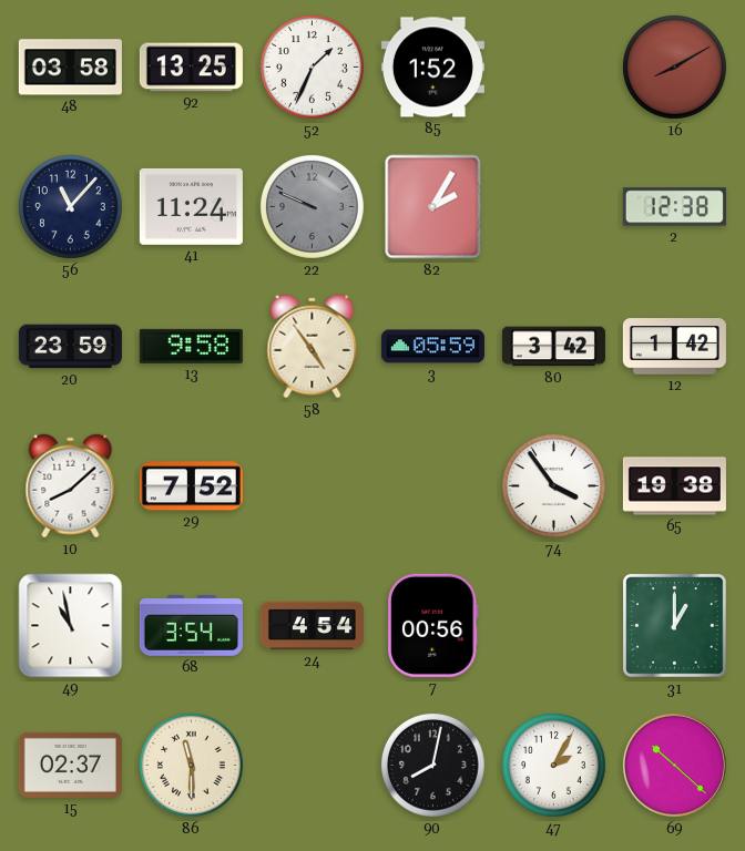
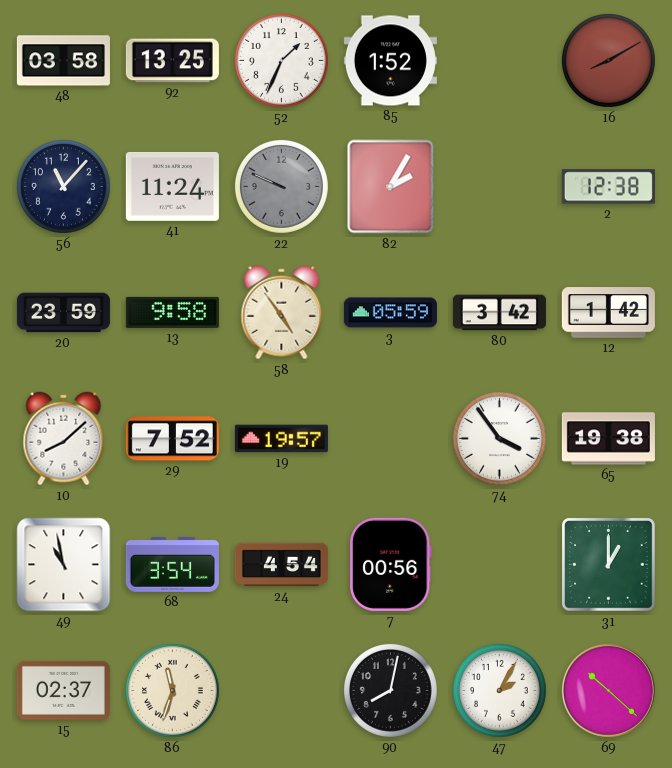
19: none -> 19:57 (281, 439)
86: 11:30 -> 11:33 (172, 690)
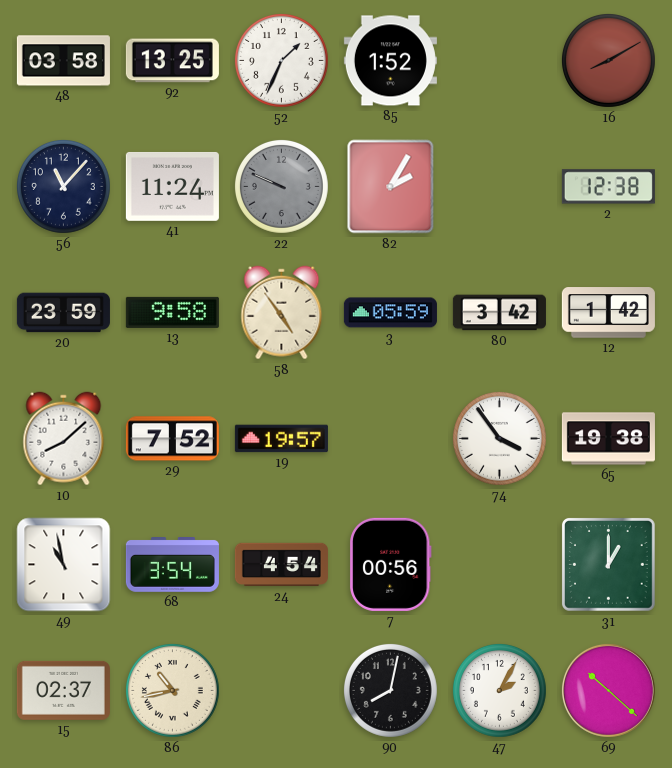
86: 11:33 -> 10:43 (172, 690)
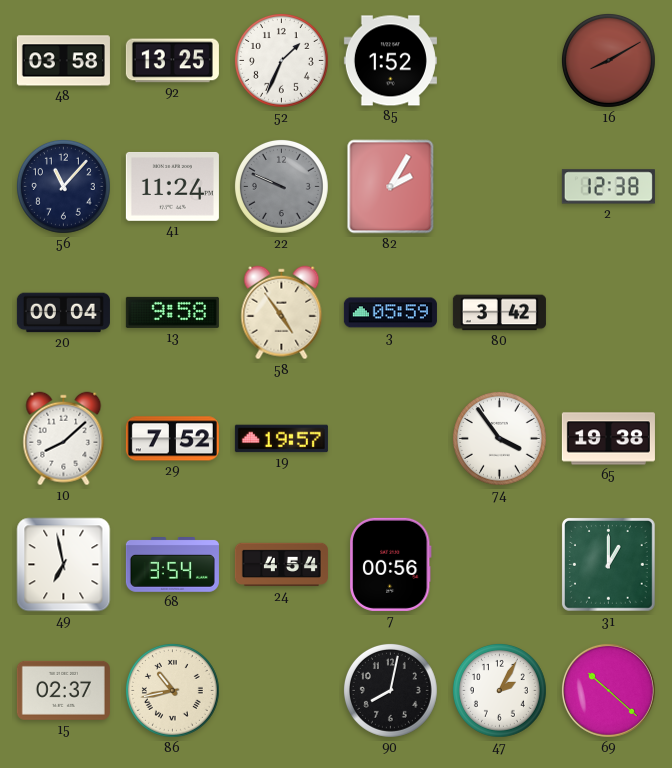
20: 23:59 -> 00:04 (63, 313)
12: 1:42 -> none (608, 313)
49: 10:58 -> 6:58 (64, 565)
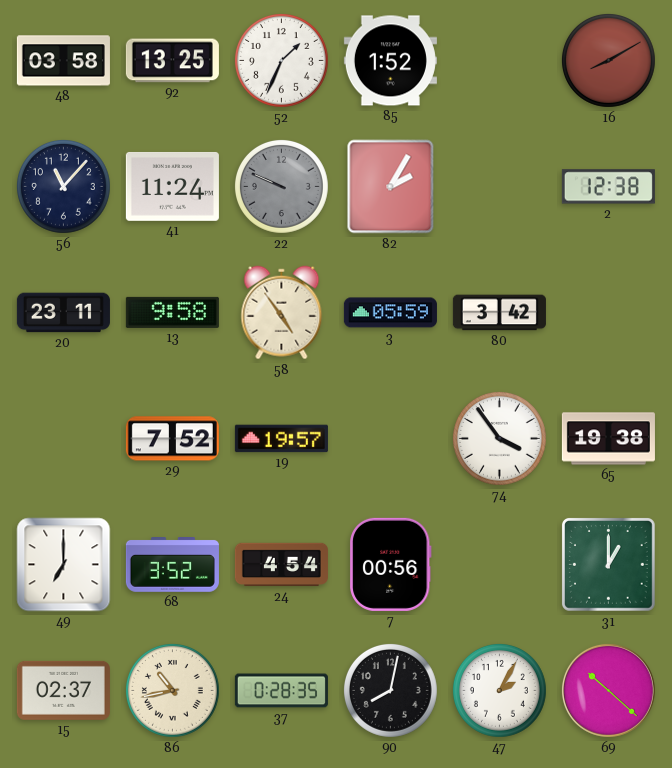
20: 00:04 -> 23:11 (63, 313)
10: 8:08 -> none (64, 439)
49: 6:58 -> 7:00 (64, 565)
68: 3:54 -> 3:52 (172, 565)
37: none -> 0:28 (281, 691)
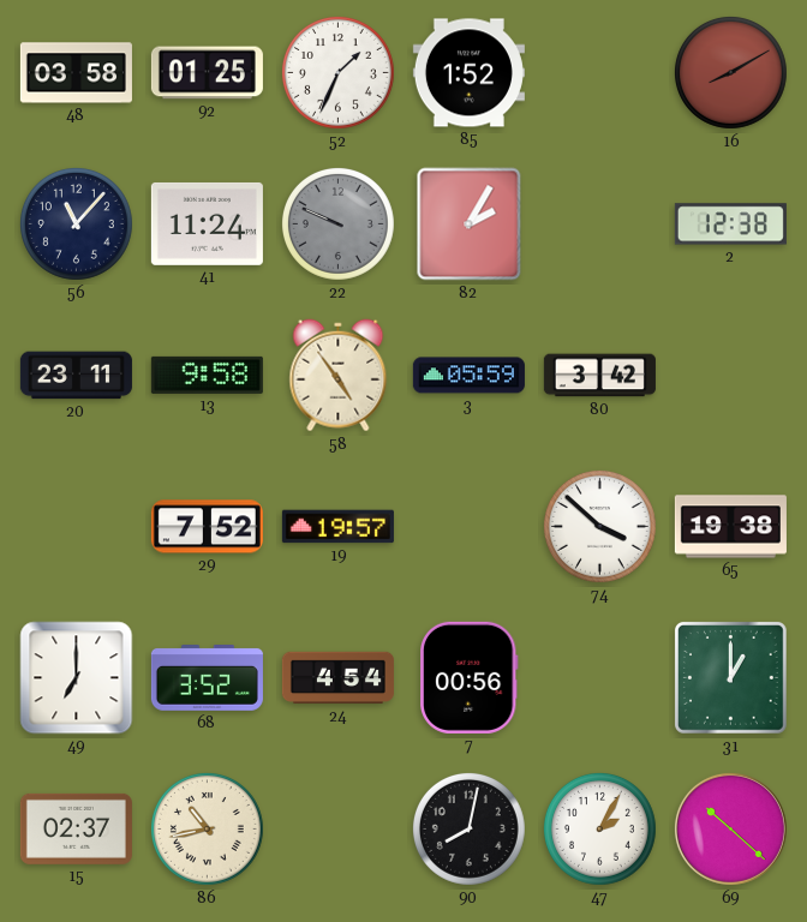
92: 13:25 -> 01:25 (207, 73)
74: 3:54 -> 3:52 (599, 526)
37: 0:28 -> none (281, 691)
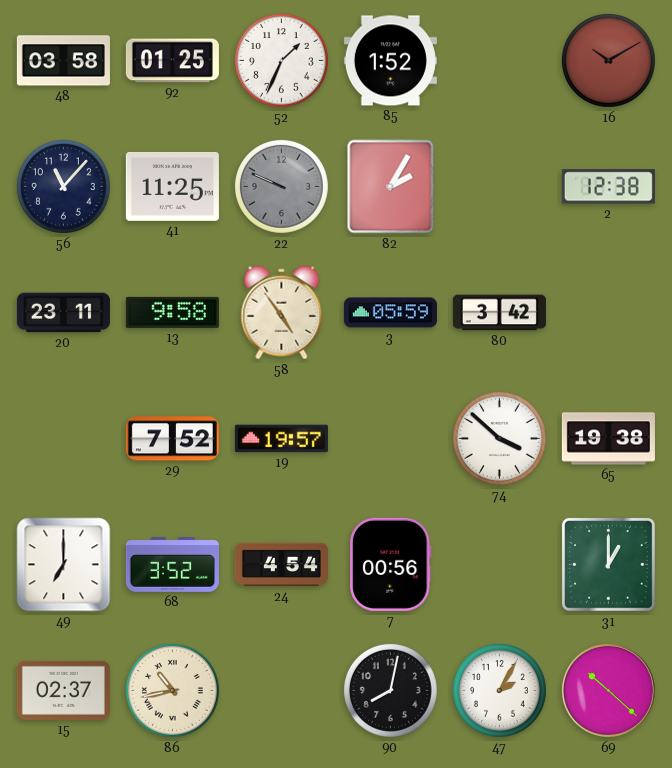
16: 8:10 -> 10:10 (608, 60)
41: 11:24 -> 11:25 (172, 186)
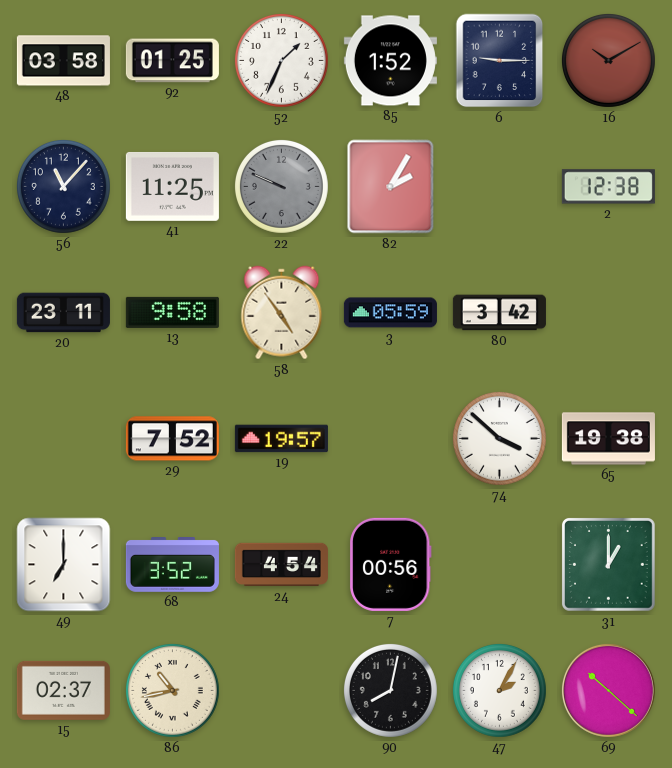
6: none -> 9:15 (500, 61)
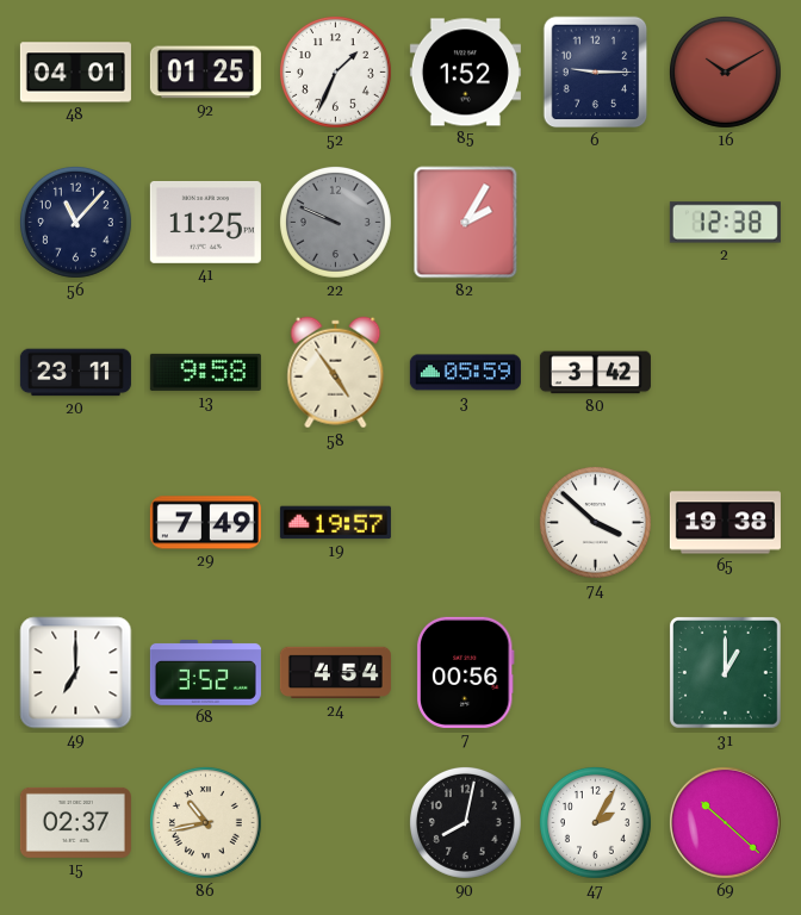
48: 03:58 -> 04:01 (75, 73)
29: 7:52 -> 7:49 (205, 523)
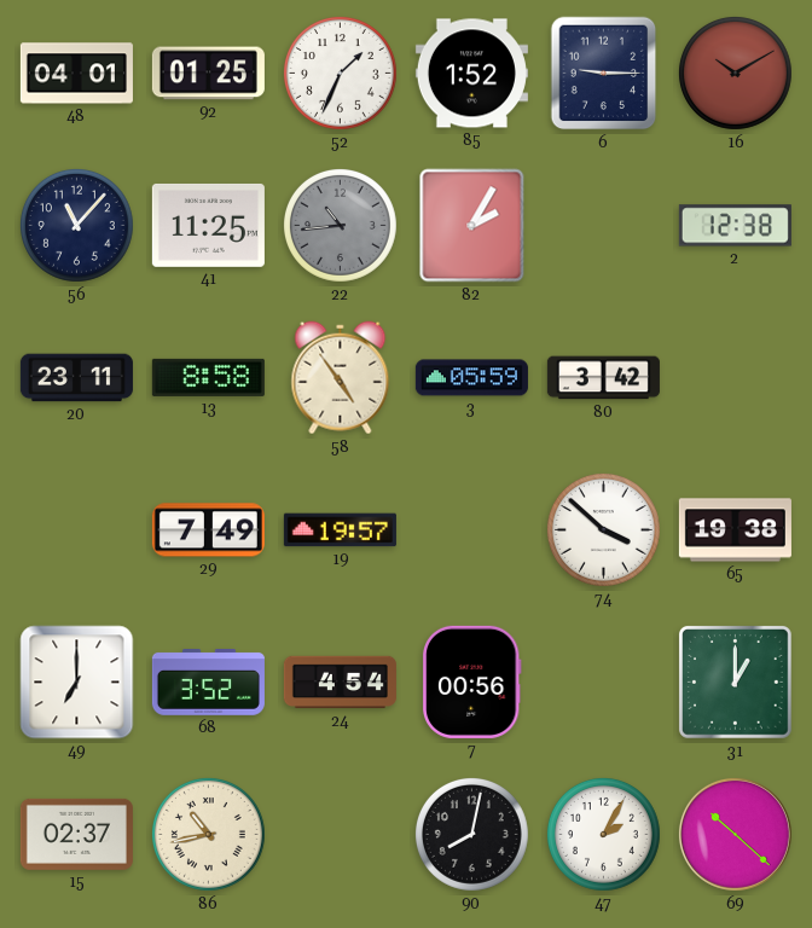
22: 9:49 -> 10:44 (340, 225)
13: 9:58 -> 8:58 (208, 377)
